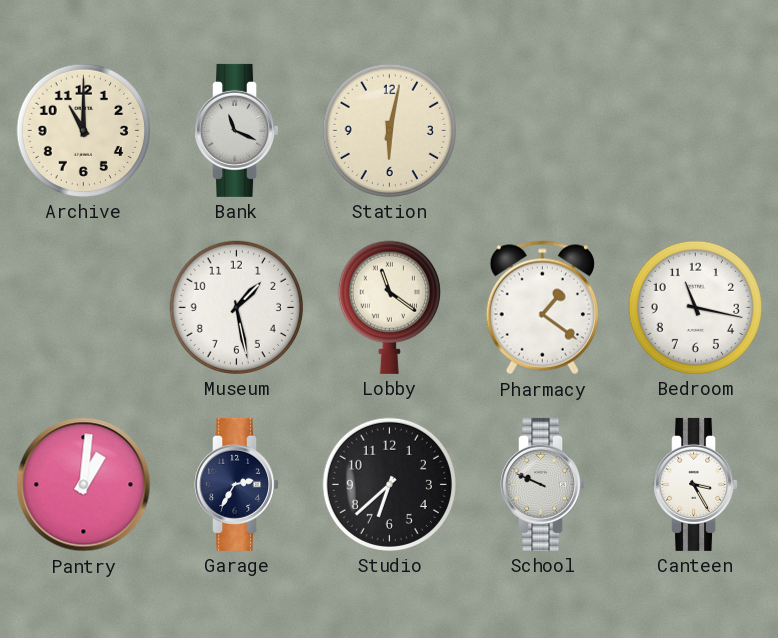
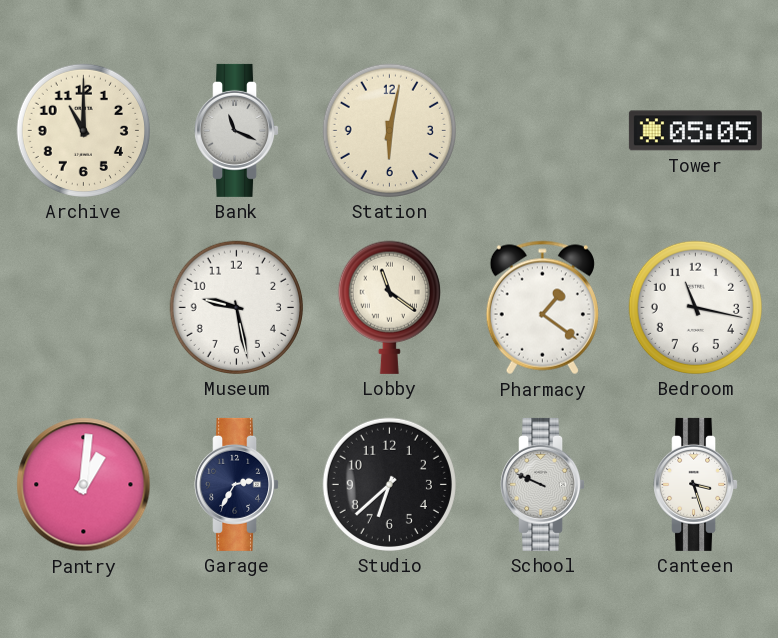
Tower: none -> 05:05 (695, 131)
Museum: 1:28 -> 9:28 (236, 307)
Canteen: 3:25 -> 3:27 (696, 484)
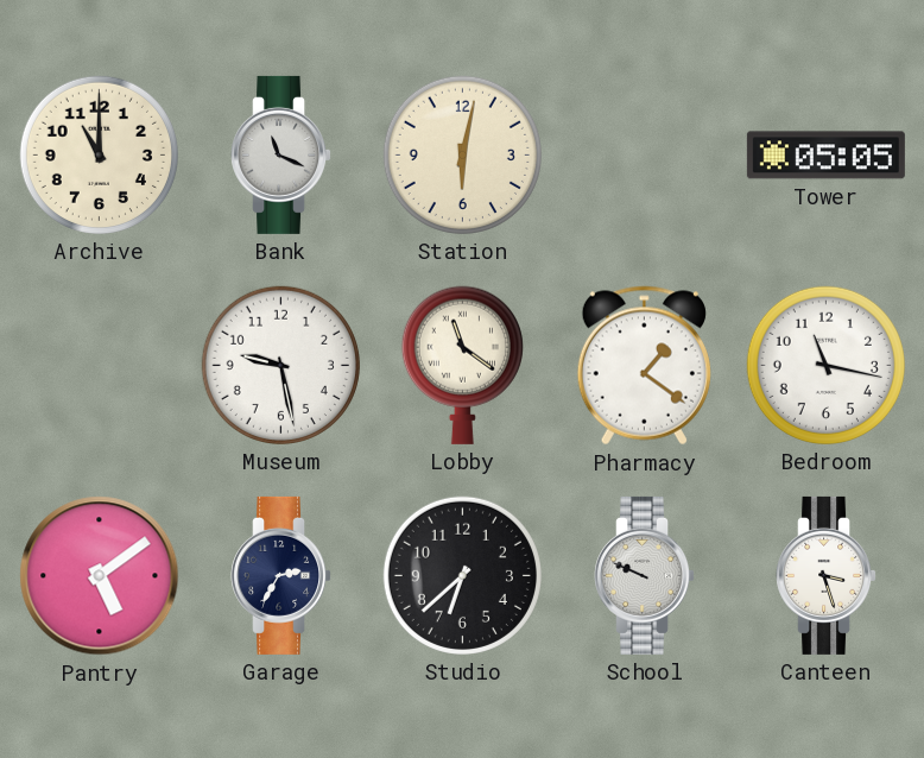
Pantry: 1:01 -> 5:09 (100, 576)
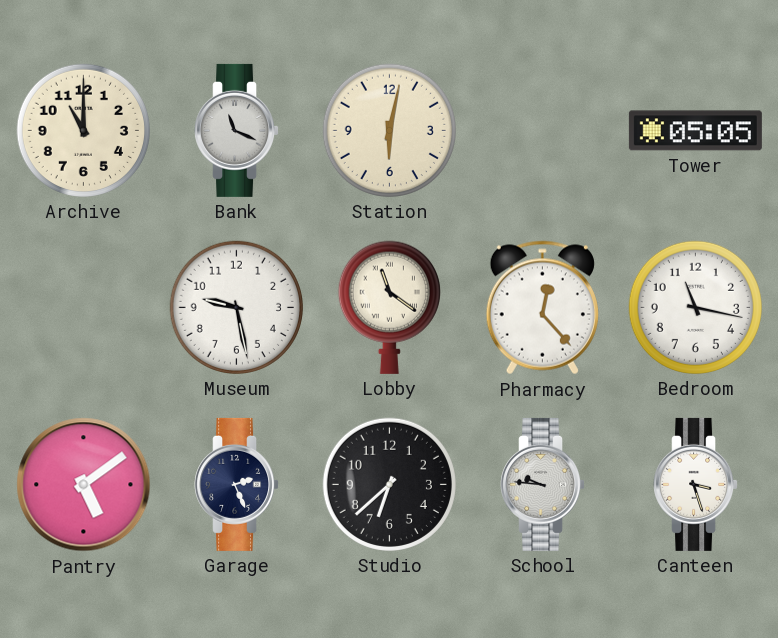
Pharmacy: 1:21 -> 12:23 (542, 308)
Garage: 2:35 -> 2:26 (237, 484)
School: 9:49 -> 9:46 (543, 484)
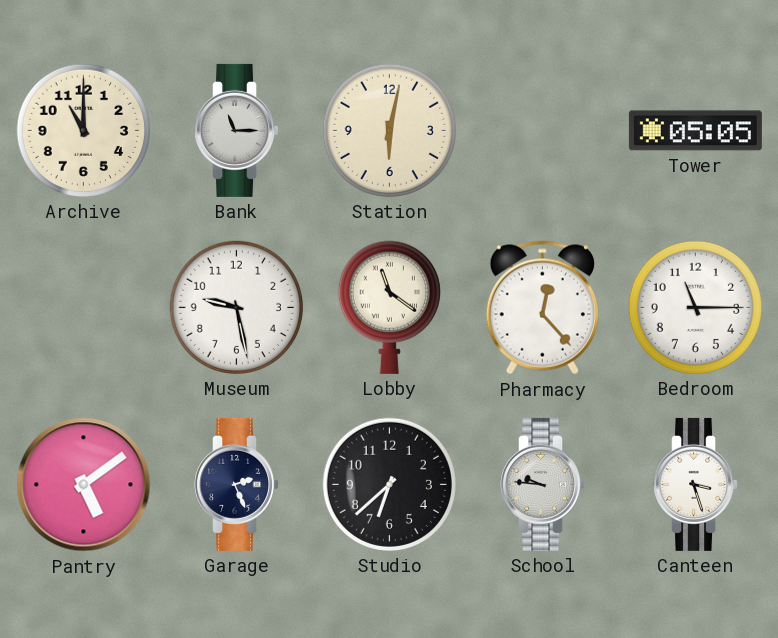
Bank: 11:19 -> 11:15 (237, 130)
Bedroom: 11:17 -> 11:15 (695, 307)
